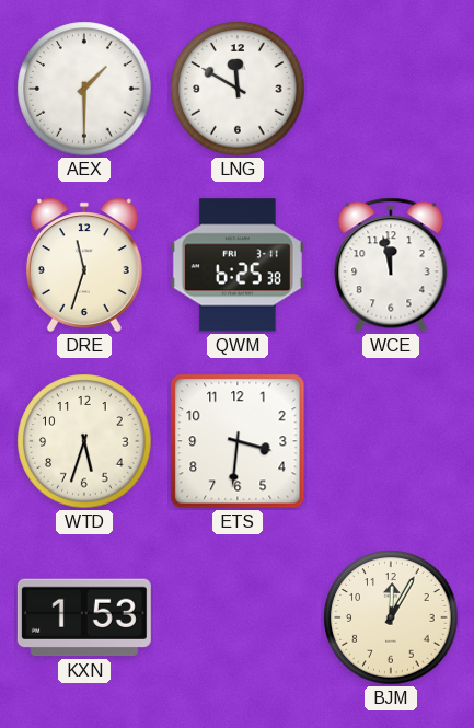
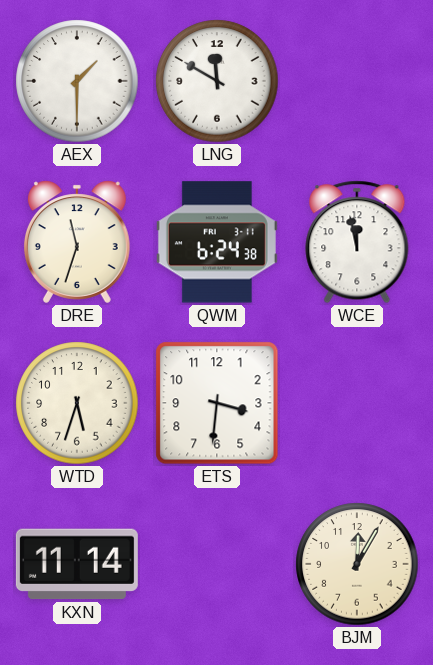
QWM: 6:25 -> 6:24 (217, 242)
KXN: 1:53 -> 11:14 (77, 564)
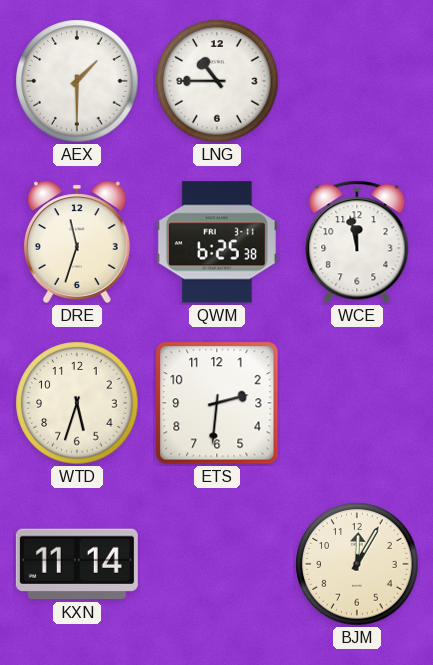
LNG: 11:50 -> 10:45 (217, 81)
QWM: 6:24 -> 6:25 (217, 242)
ETS: 3:31 -> 2:31 (217, 403)
